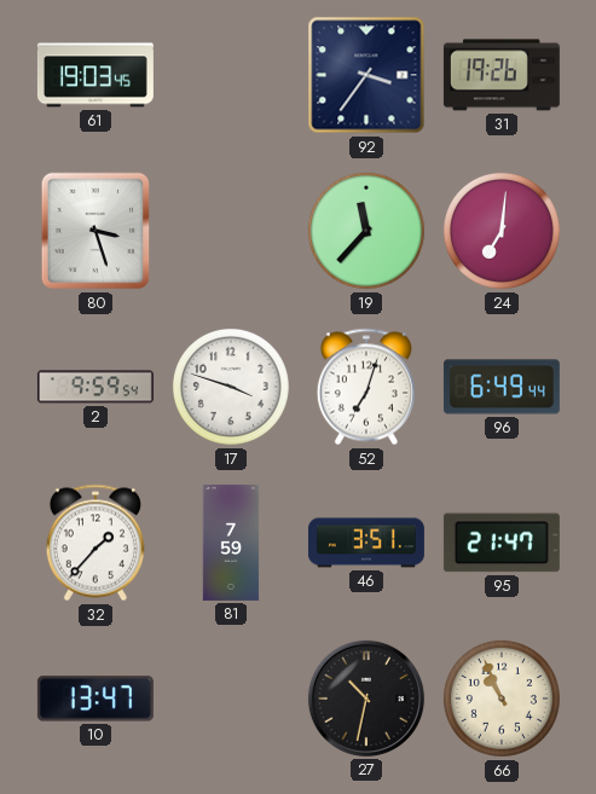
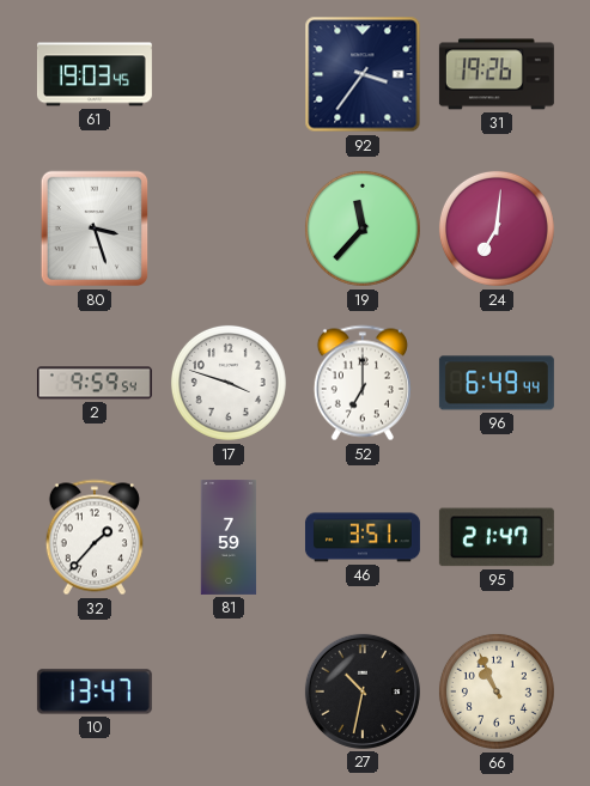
52: 7:03 -> 7:00 (363, 383)
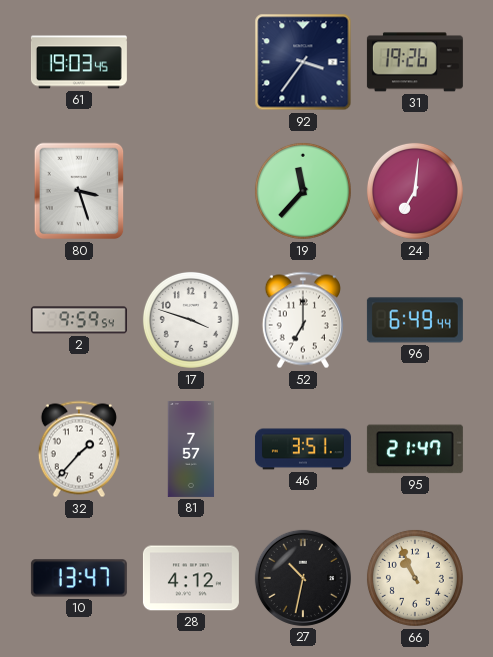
81: 7:59 -> 7:57 (191, 449)
28: none -> 4:12 (191, 578)
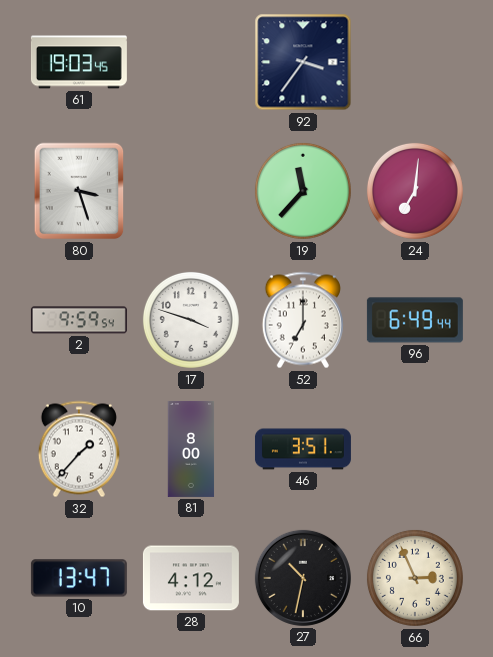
31: 19:26 -> none (415, 62)
81: 7:57 -> 8:00 (191, 449)
95: 21:47 -> none (415, 449)
66: 10:56 -> 2:56 (415, 578)
